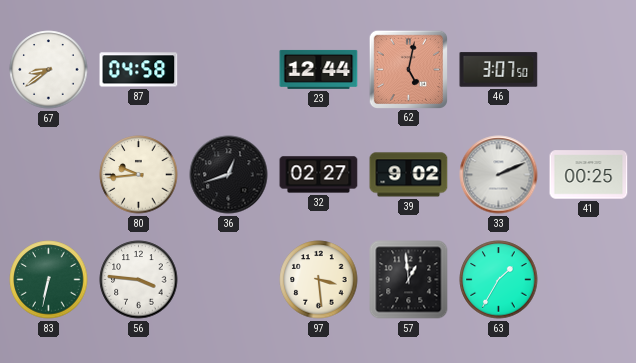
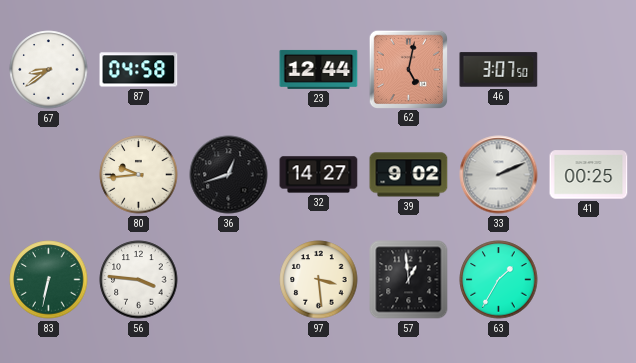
32: 02:27 -> 14:27 (319, 175)
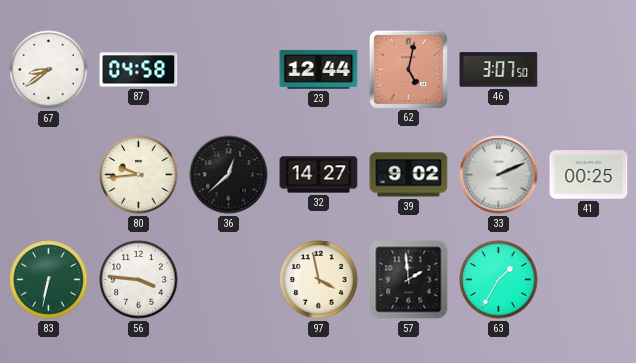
36: 12:42 -> 12:38 (229, 175)
97: 3:29 -> 3:58 (319, 280)
57: 12:59 -> 1:59 (409, 280)
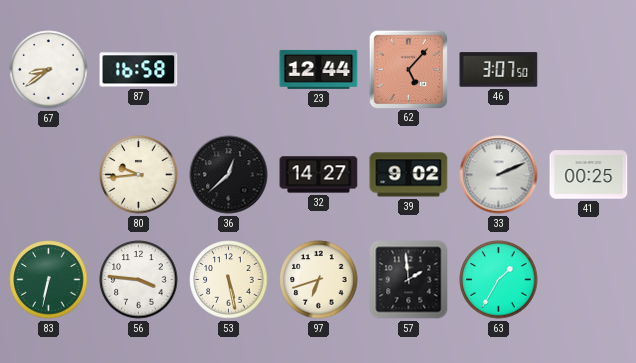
87: 04:58 -> 16:58 (139, 70)
62: 5:02 -> 5:07 (408, 69)
53: none -> 5:28 (229, 280)
97: 3:58 -> 6:42 (319, 280)
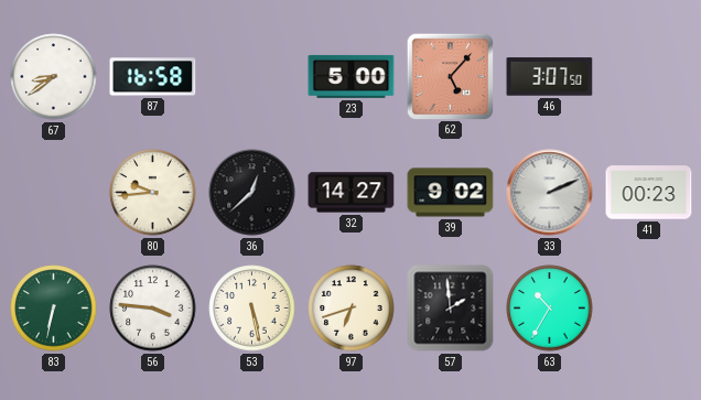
23: 12:44 -> 5:00 (352, 76)
41: 00:25 -> 00:23 (649, 193)
63: 1:35 -> 10:35 (550, 309)
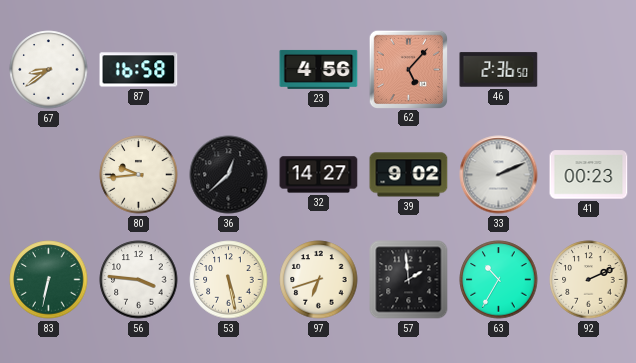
23: 5:00 -> 4:56 (319, 69)
46: 3:07 -> 2:36 (499, 70)
92: none -> 2:11 (589, 280)
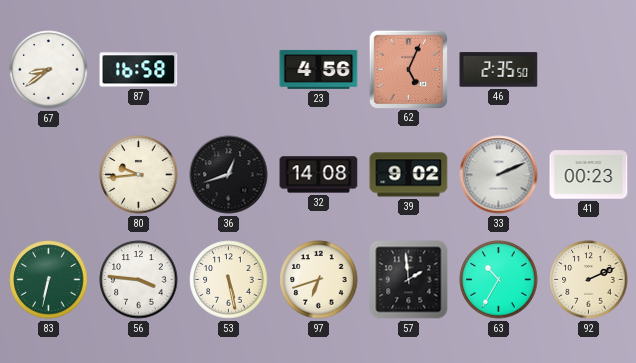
62: 5:07 -> 5:04 (408, 69)
46: 2:36 -> 2:35 (499, 70)
36: 12:38 -> 12:42 (229, 175)
32: 14:27 -> 14:08 (319, 175)
